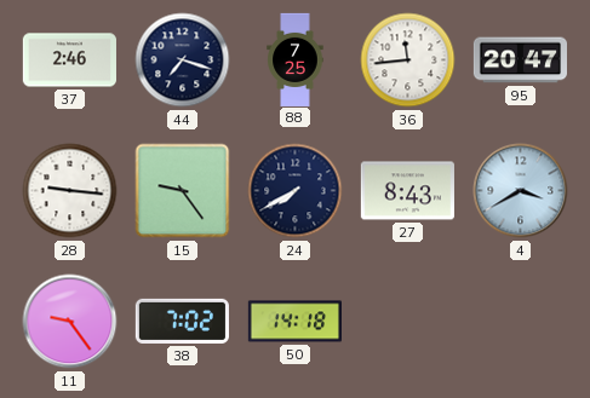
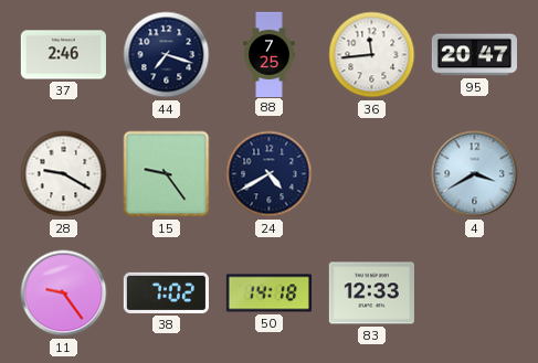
28: 9:16 -> 9:20 (64, 174)
24: 7:40 -> 4:40 (270, 174)
27: 8:43 -> none (407, 191)
83: none -> 12:33 (371, 293)
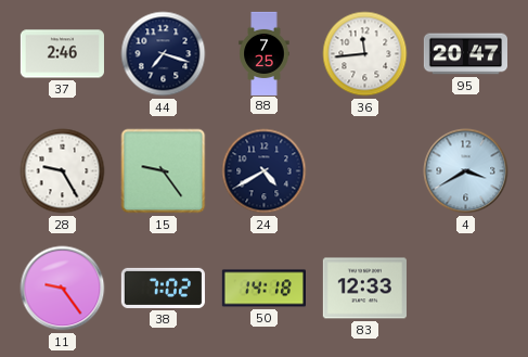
28: 9:20 -> 9:25 (63, 171)
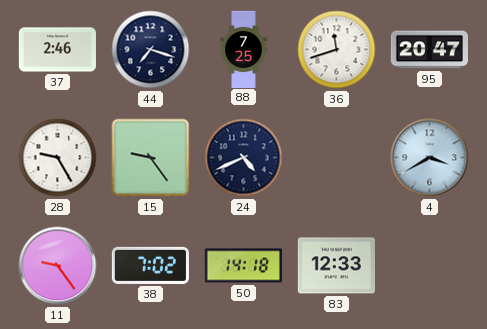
36: 11:44 -> 11:42 (337, 50)
24: 4:40 -> 4:41 (244, 158)
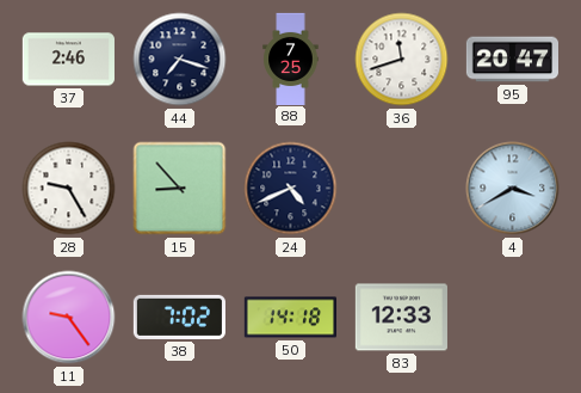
15: 9:24 -> 8:53 (180, 189)
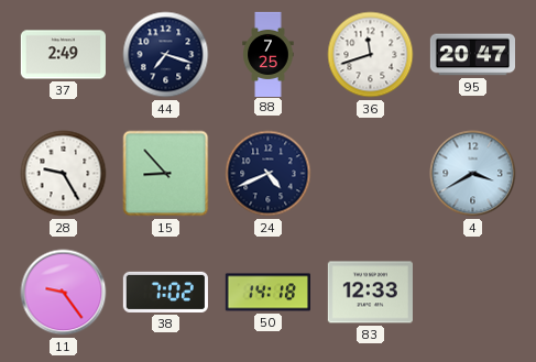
37: 2:46 -> 2:49 (63, 55)
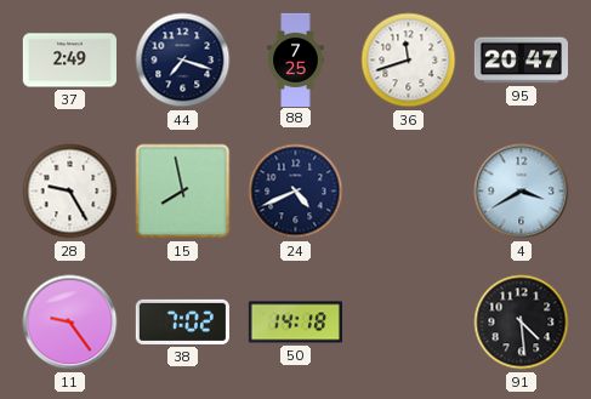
15: 8:53 -> 7:58 (183, 192)
83: 12:33 -> none (370, 293)
91: none -> 4:29 (522, 323)
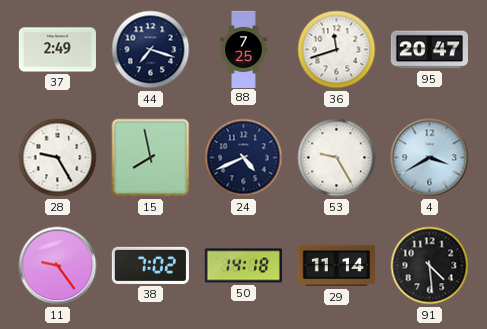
53: none -> 9:25 (337, 158)
29: none -> 11:14 (336, 266)
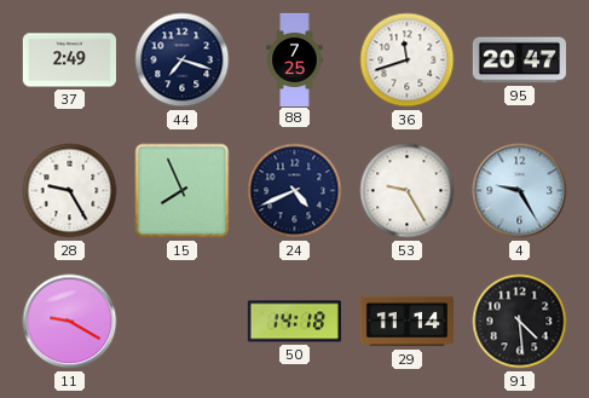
15: 7:58 -> 7:56 (183, 191)
4: 3:40 -> 9:25 (520, 191)
11: 9:24 -> 9:20 (70, 322)
38: 7:02 -> none (150, 265)
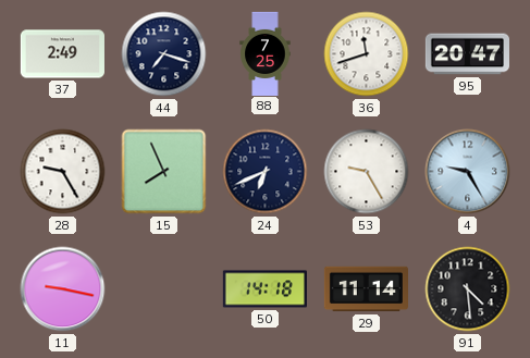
24: 4:41 -> 6:41 (266, 172)
11: 9:20 -> 9:17 (63, 289)
